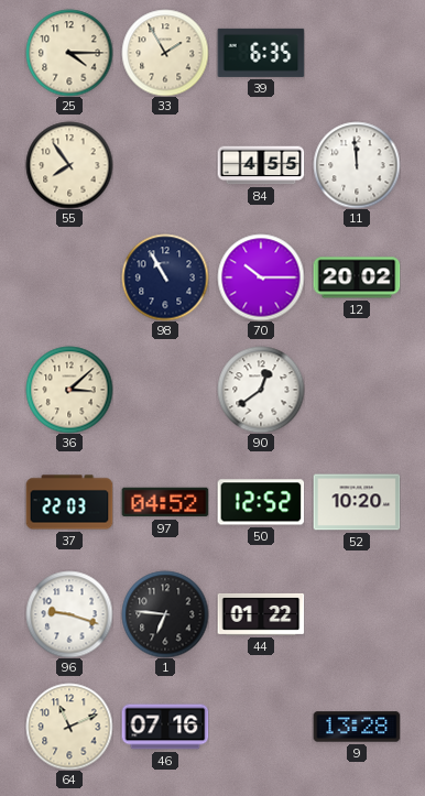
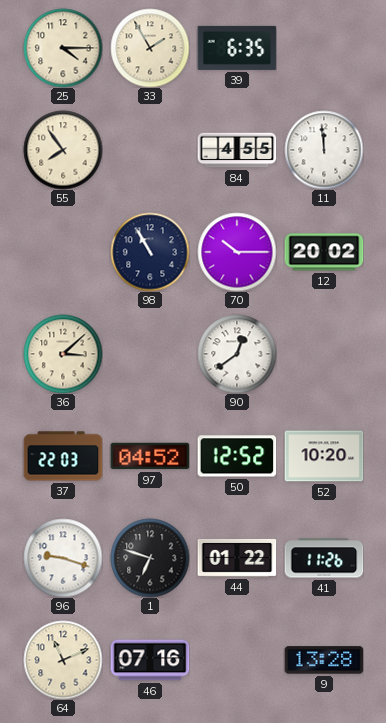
1: 6:46 -> 6:48 (150, 558)
41: none -> 11:26 (324, 558)
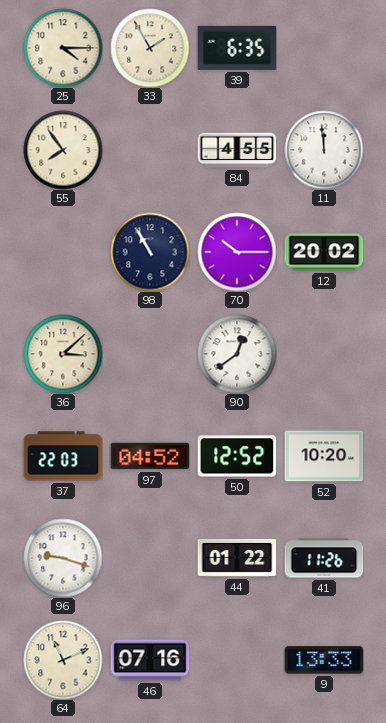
1: 6:48 -> none (150, 558)
9: 13:28 -> 13:33 (324, 660)
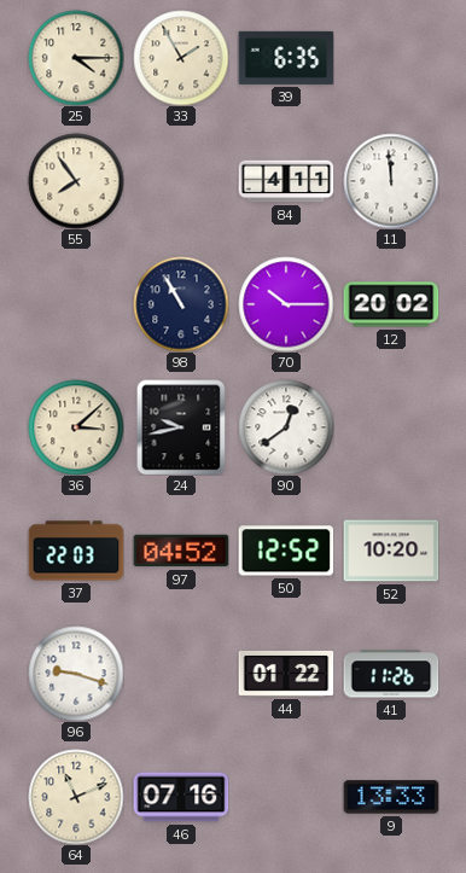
84: 4:55 -> 4:11 (286, 181)
24: none -> 9:43 (181, 427)
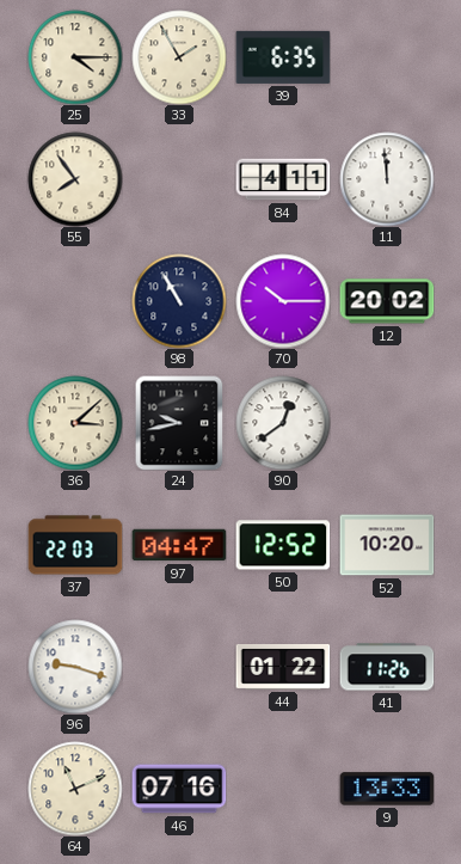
97: 04:52 -> 04:47 (179, 545)
